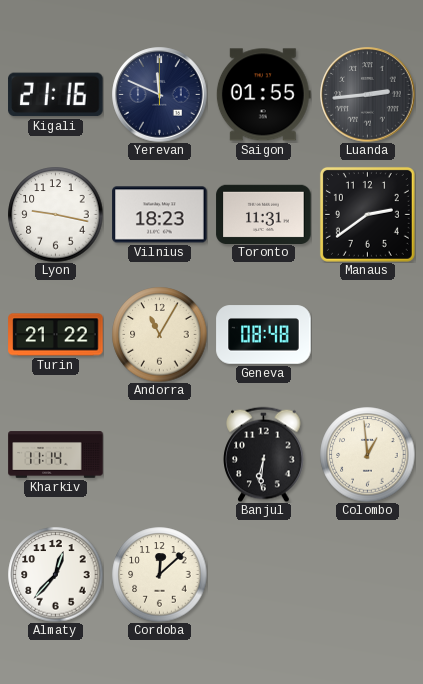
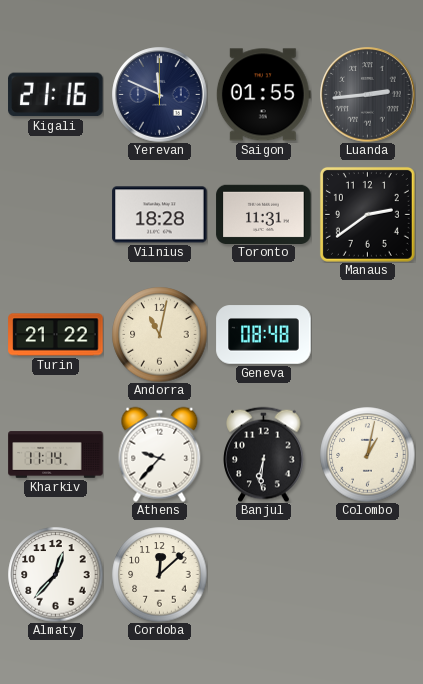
Lyon: 9:17 -> none (55, 214)
Vilnius: 18:23 -> 18:28 (160, 215)
Andorra: 11:05 -> 11:02 (159, 334)
Athens: none -> 9:37 (160, 454)
Colombo: 12:59 -> 1:02 (367, 454)
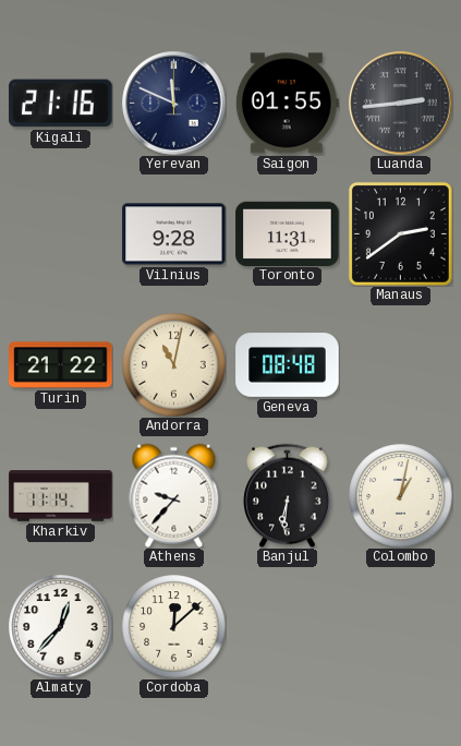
Vilnius: 18:28 -> 9:28 (174, 234)
